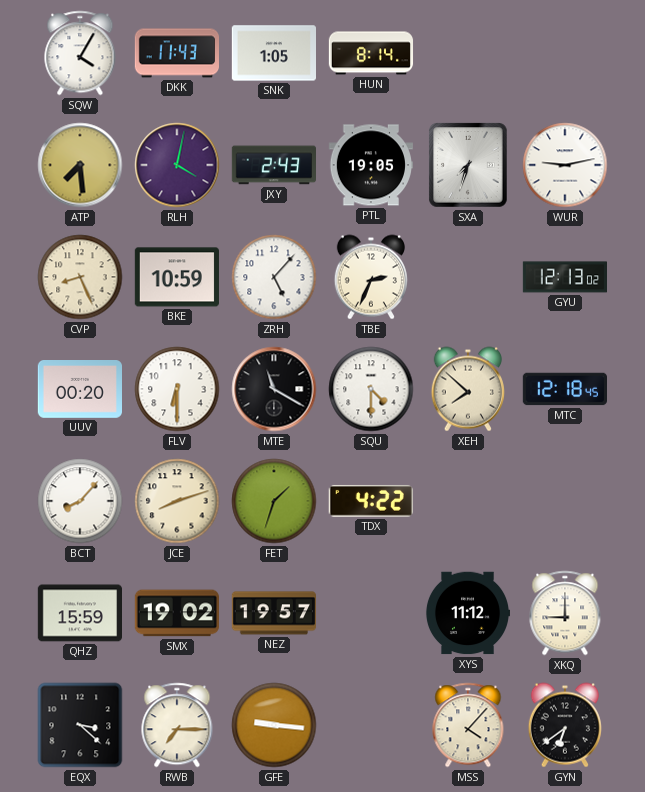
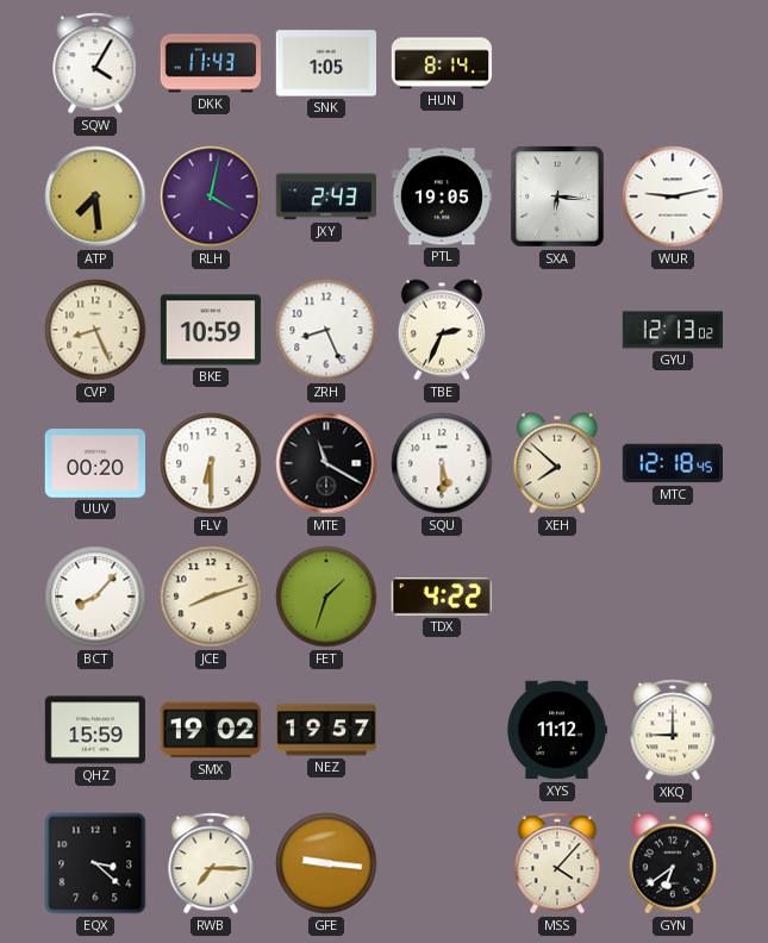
SXA: 7:33 -> 6:16 (557, 196)
ZRH: 5:07 -> 8:26 (326, 330)
SQU: 4:30 -> 5:30 (442, 463)
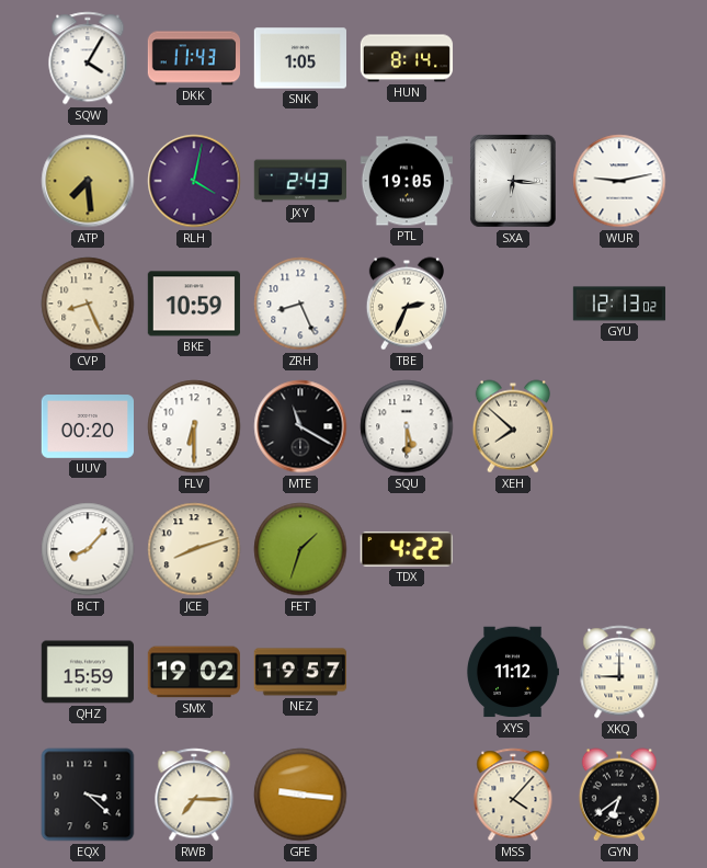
MTC: 12:18 -> none (672, 463)
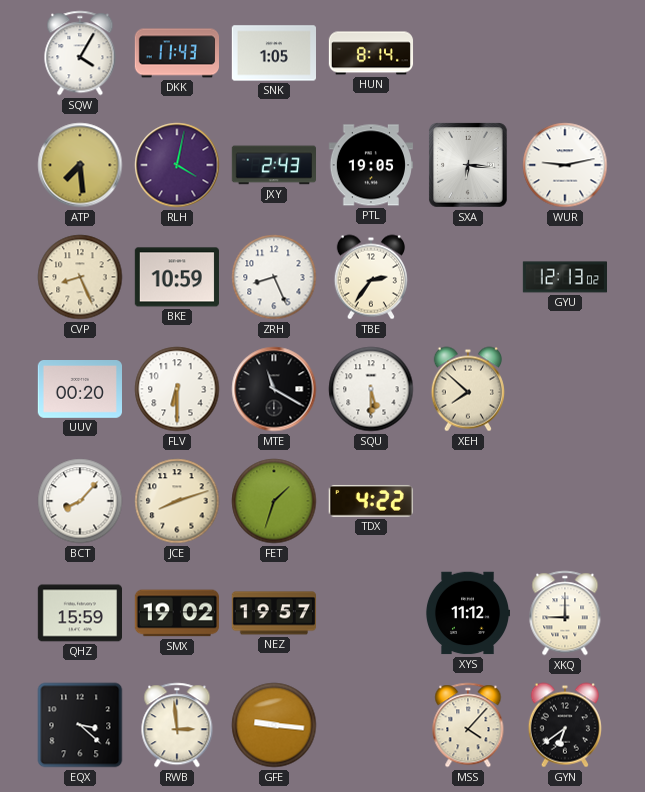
TBE: 2:34 -> 2:36 (371, 277)
RWB: 7:15 -> 2:59 (177, 725)
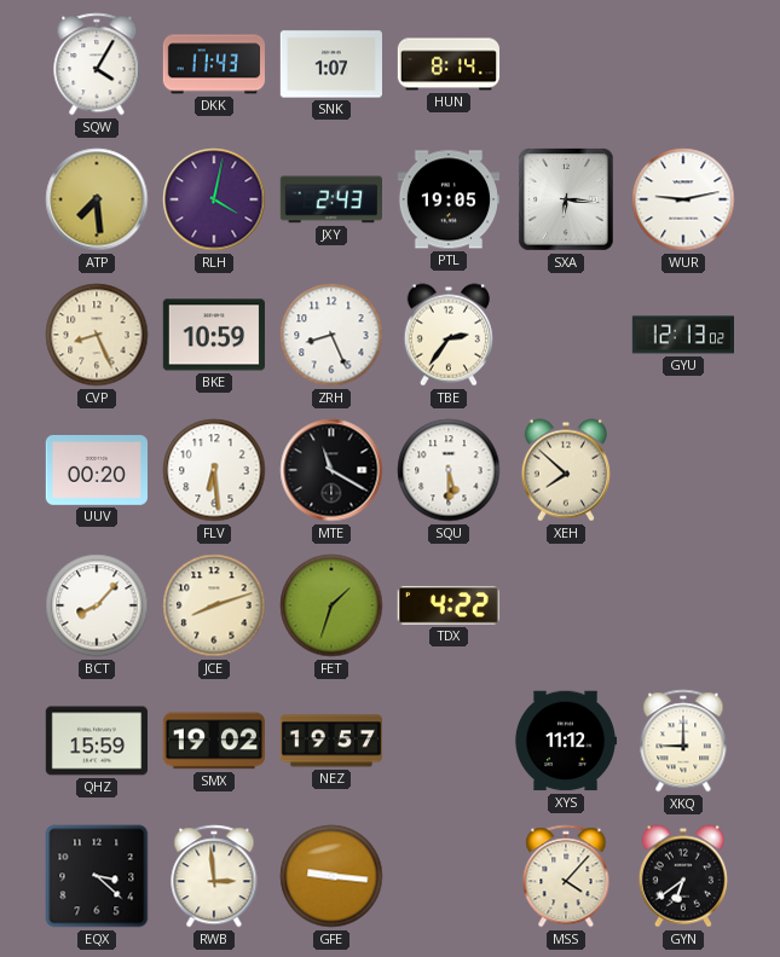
SNK: 1:05 -> 1:07 (330, 64)
FLV: 6:30 -> 6:29 (214, 470)
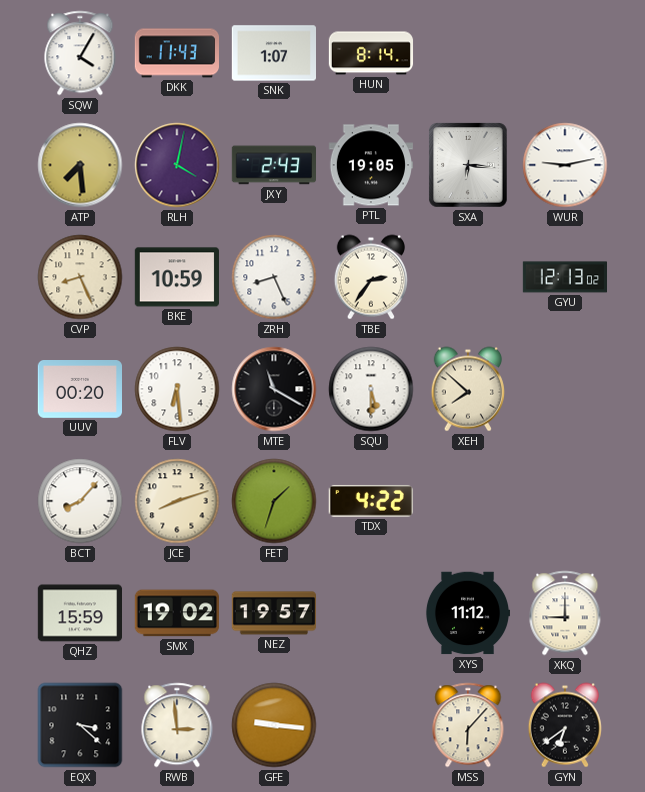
MSS: 4:07 -> 6:07 (468, 725)
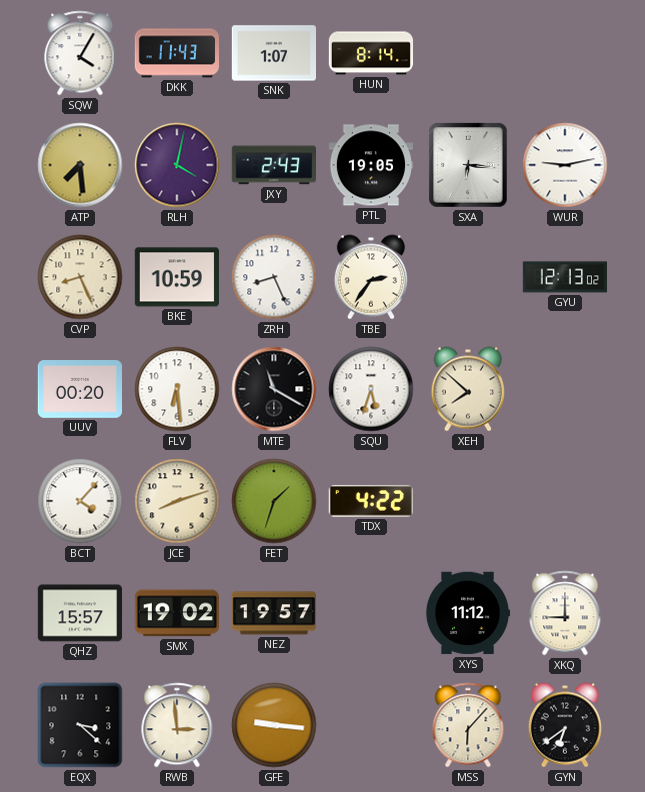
SQU: 5:30 -> 5:33 (371, 389)
BCT: 8:07 -> 4:07 (80, 501)
QHZ: 15:59 -> 15:57 (79, 613)
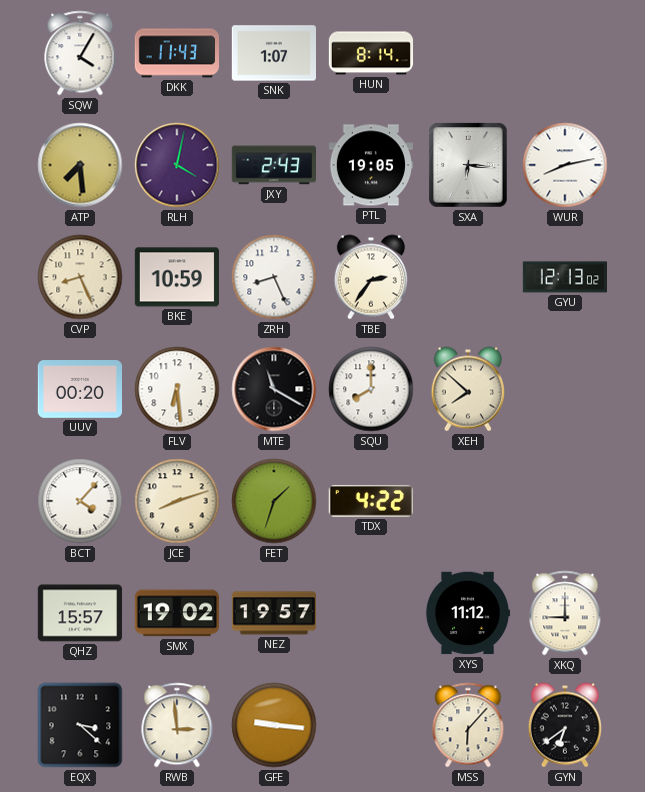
WUR: 9:13 -> 8:13 (565, 165)
SQU: 5:33 -> 8:00 (371, 389)
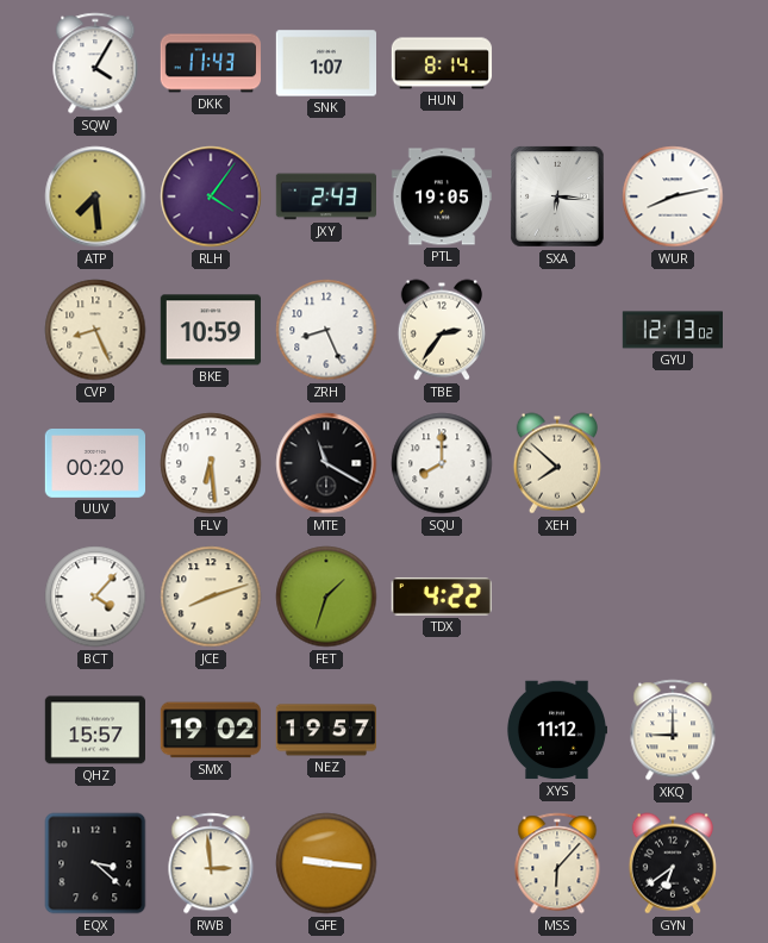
RLH: 4:02 -> 4:06 (211, 196)
